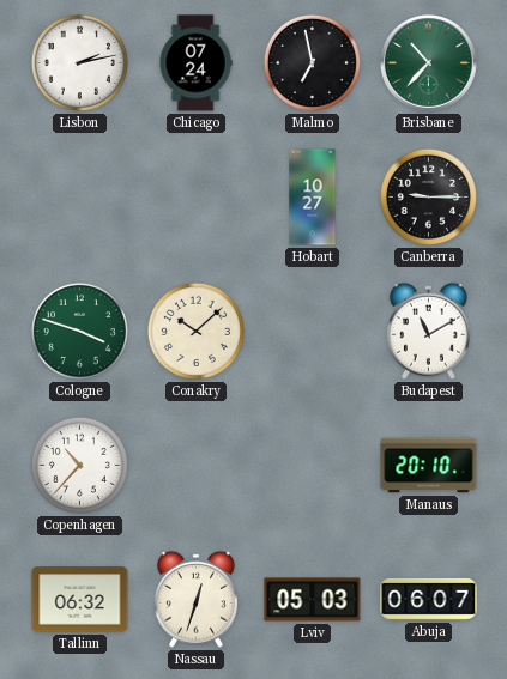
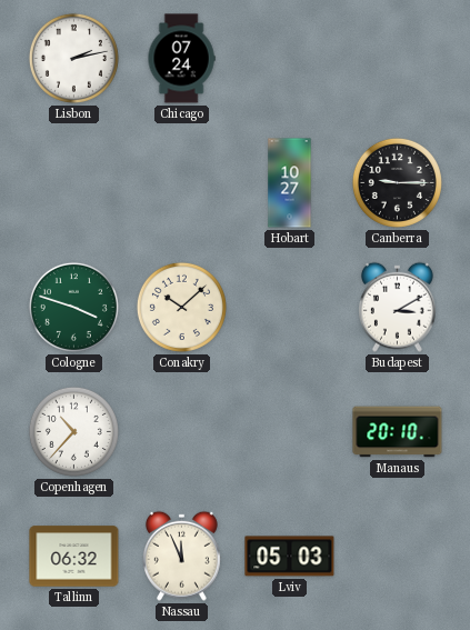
Malmo: 6:58 -> none (312, 62)
Brisbane: 10:37 -> none (429, 63)
Budapest: 11:10 -> 3:10 (397, 307)
Nassau: 12:33 -> 11:56 (181, 556)
Abuja: 06:07 -> none (429, 599)
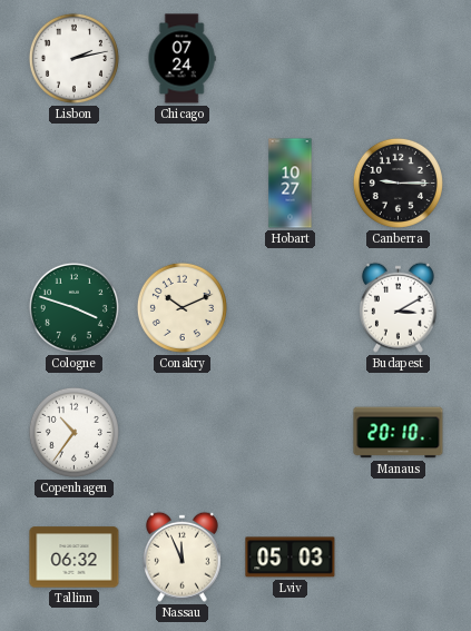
Conakry: 10:08 -> 10:11 (181, 307)
Copenhagen: 10:37 -> 10:36 (73, 432)
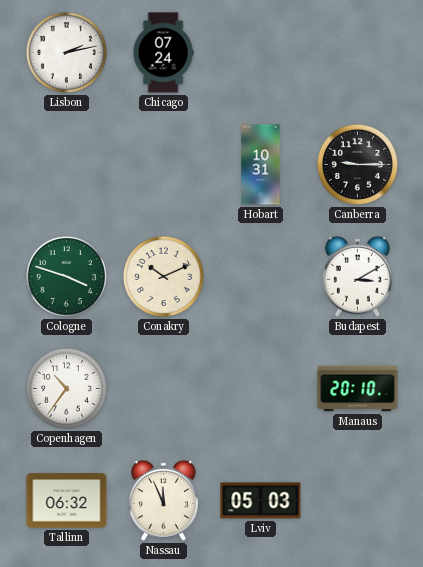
Hobart: 10:27 -> 10:31 (261, 165)
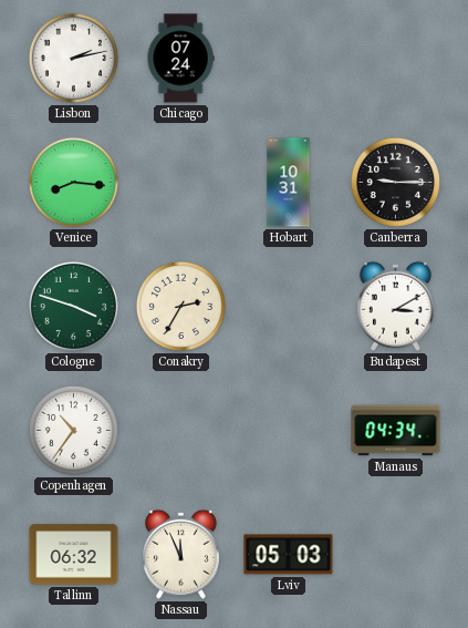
Venice: none -> 8:16 (73, 182)
Conakry: 10:11 -> 2:35 (180, 306)
Manaus: 20:10 -> 04:34 (396, 431)
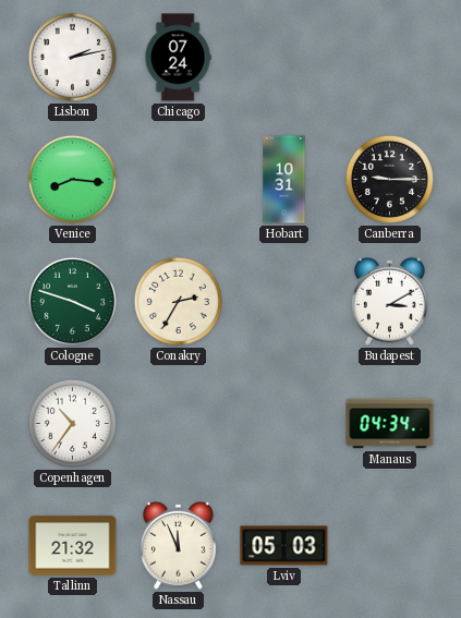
Tallinn: 06:32 -> 21:32 (73, 546)
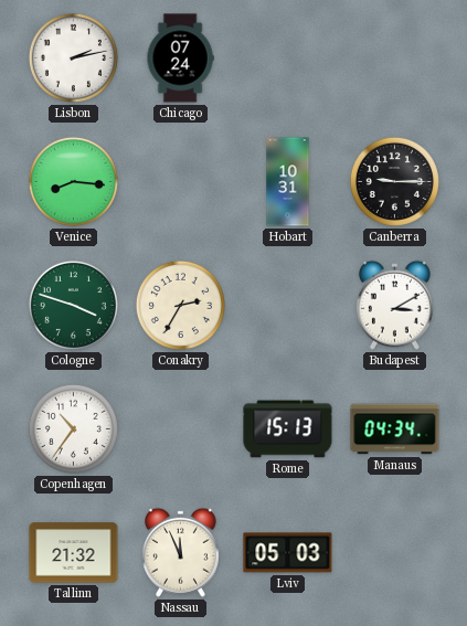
Rome: none -> 15:13 (288, 429)
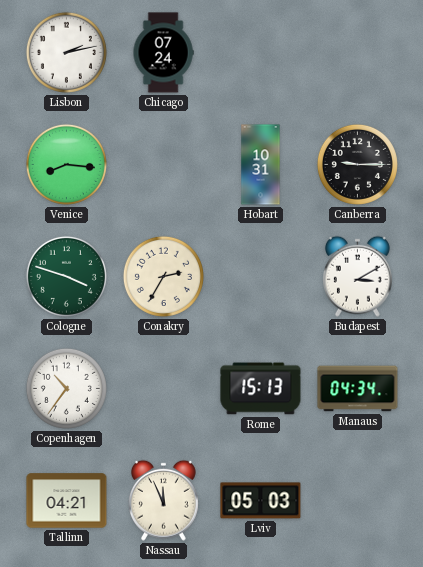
Tallinn: 21:32 -> 04:21 (67, 501)
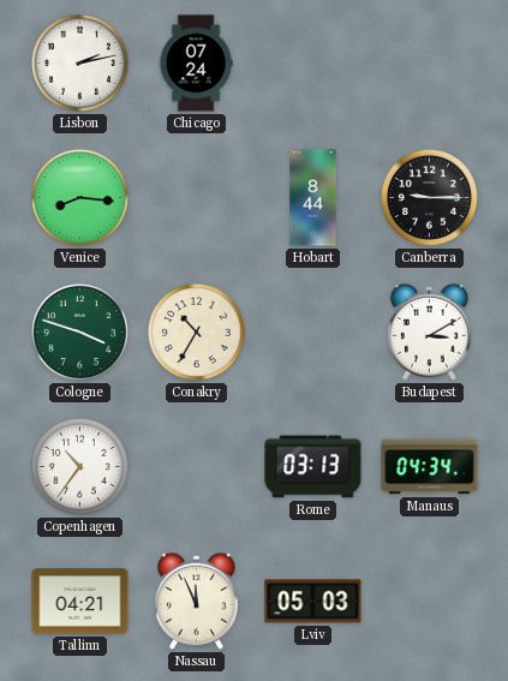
Hobart: 10:31 -> 8:44 (313, 198)
Conakry: 2:35 -> 10:35 (196, 331)
Rome: 15:13 -> 03:13 (313, 467)
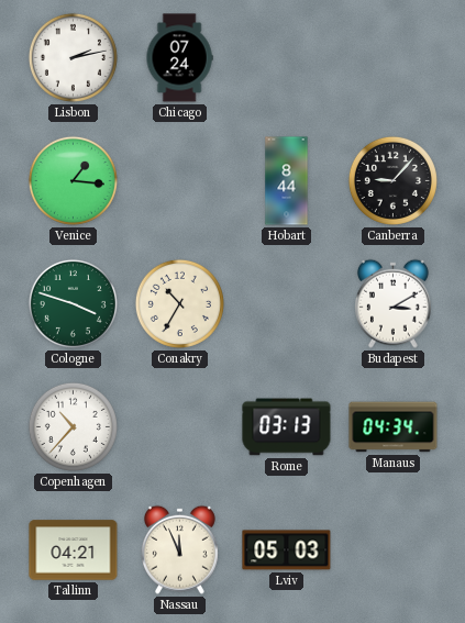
Venice: 8:16 -> 1:16 (73, 180)
Canberra: 9:15 -> 9:07 (392, 180)
Copenhagen: 10:36 -> 10:37 (73, 426)
